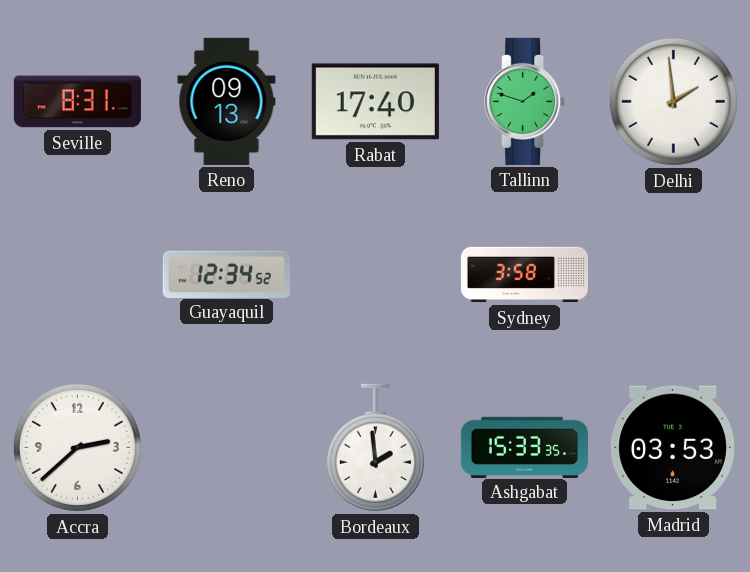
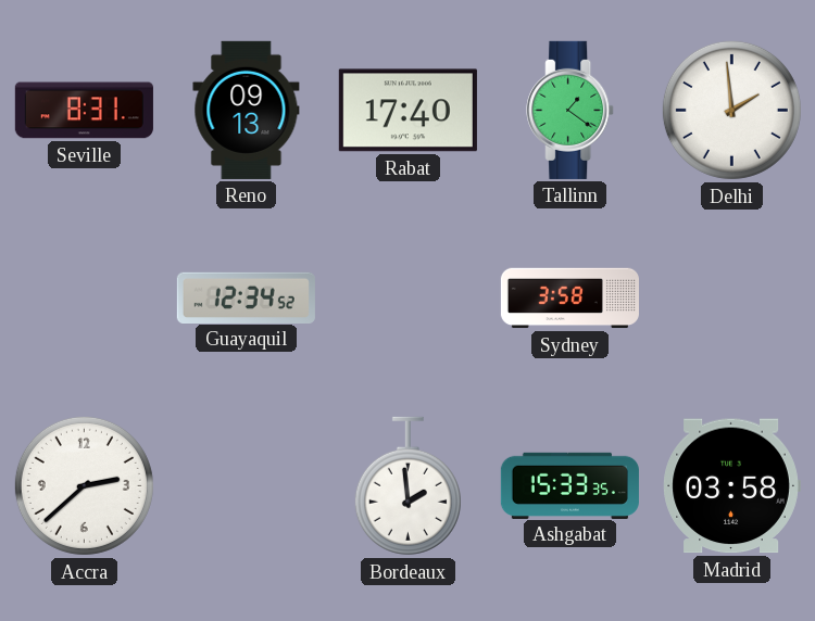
Tallinn: 1:48 -> 1:21 (570, 110)
Madrid: 03:53 -> 03:58 (731, 486)
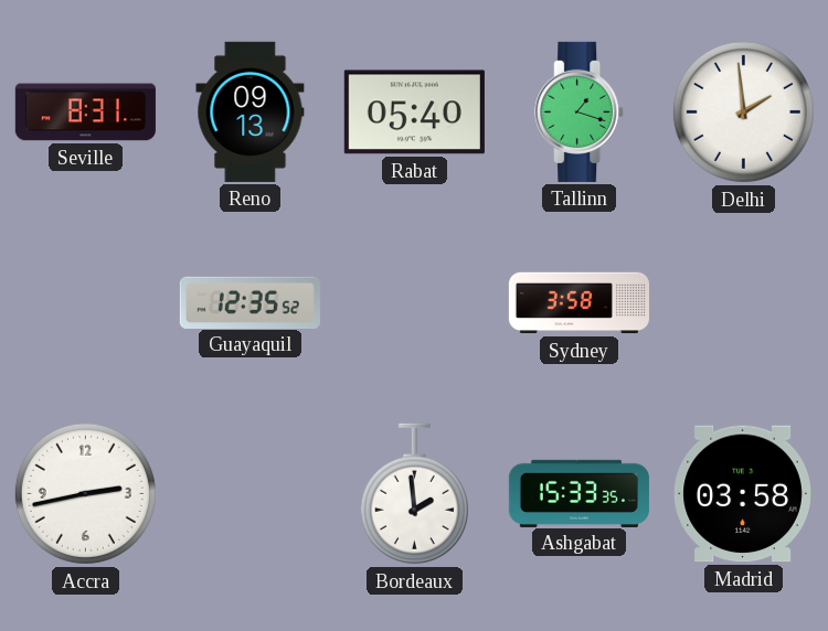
Rabat: 17:40 -> 05:40 (414, 113)
Tallinn: 1:21 -> 1:18 (580, 111)
Guayaquil: 12:34 -> 12:35 (250, 302)
Accra: 2:38 -> 2:43 (85, 493)
